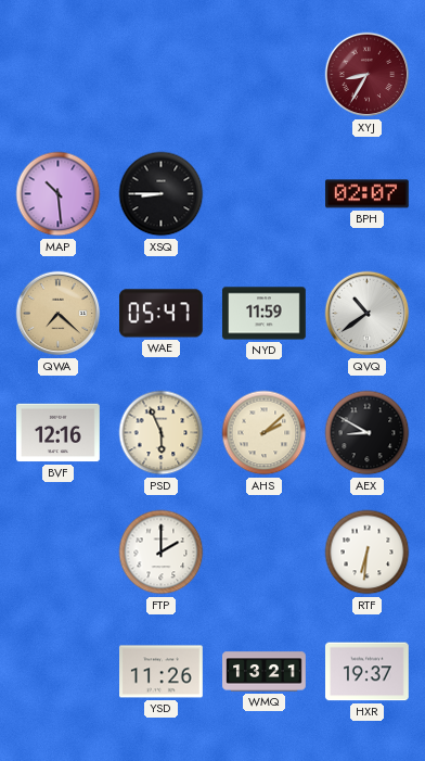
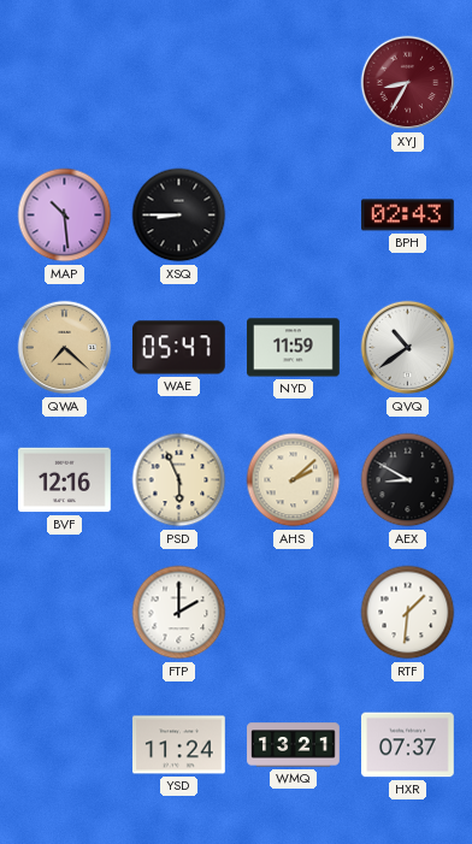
BPH: 02:07 -> 02:43 (408, 216)
RTF: 6:31 -> 1:31 (408, 613)
YSD: 11:26 -> 11:24 (179, 745)
HXR: 19:37 -> 07:37 (408, 745)
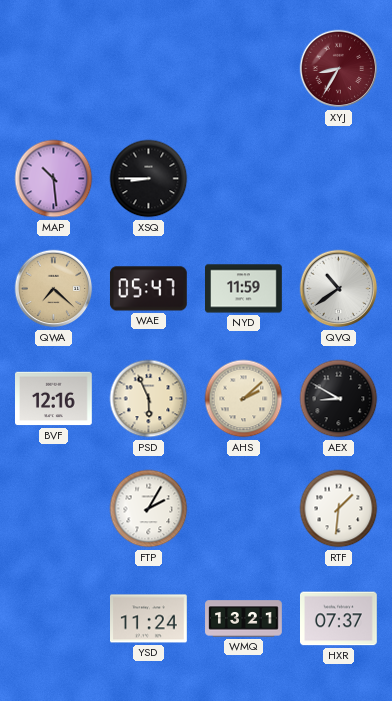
BPH: 02:43 -> none (408, 216)
FTP: 2:00 -> 2:05 (149, 509)
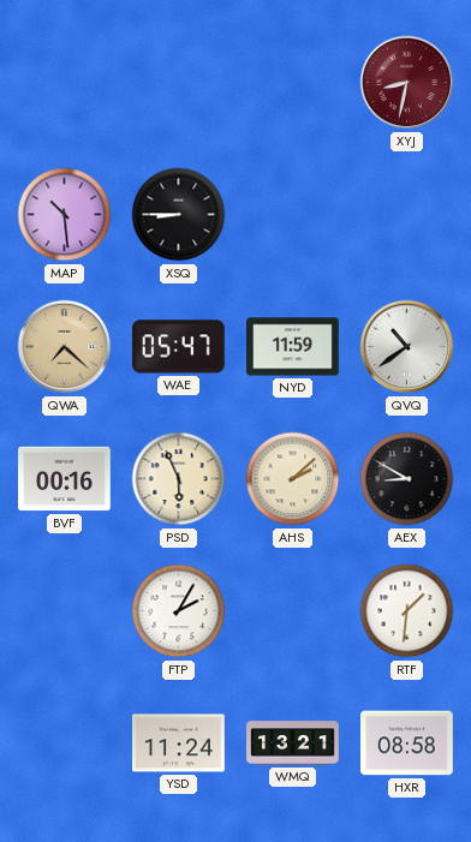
XYJ: 8:35 -> 8:32 (407, 83)
BVF: 12:16 -> 00:16 (65, 479)
HXR: 07:37 -> 08:58 (407, 744)
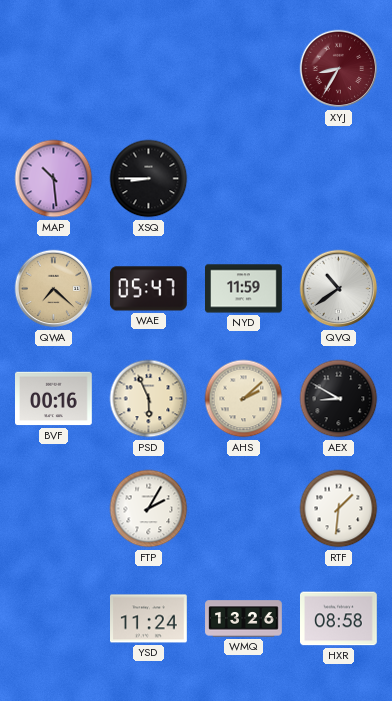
XYJ: 8:32 -> 8:35 (339, 69)
WMQ: 13:21 -> 13:26 (244, 619)
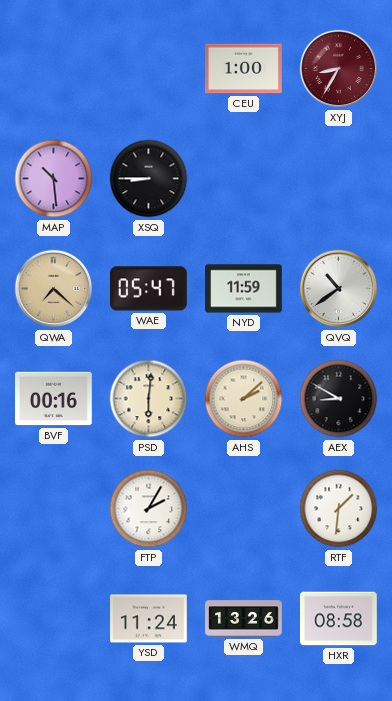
CEU: none -> 1:00 (244, 69)
PSD: 5:56 -> 6:01 (149, 399)
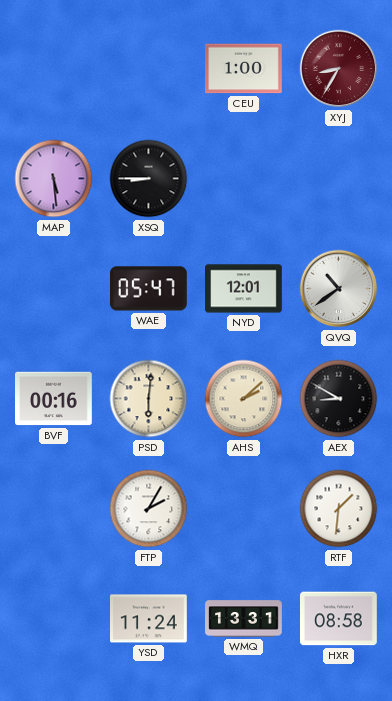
MAP: 10:29 -> 5:29 (54, 179)
QWA: 7:22 -> none (54, 289)
NYD: 11:59 -> 12:01 (244, 289)
WMQ: 13:26 -> 13:31 (244, 619)
